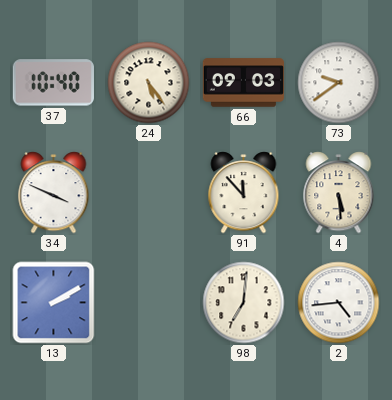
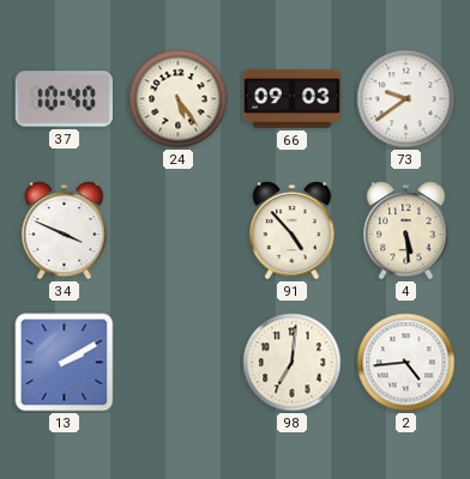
91: 11:53 -> 4:53 (293, 231)
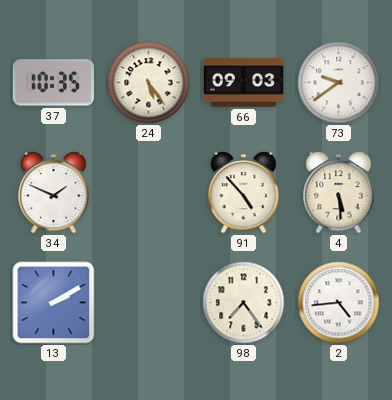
37: 10:40 -> 10:35 (53, 83)
34: 3:49 -> 1:49 (54, 193)
98: 7:01 -> 7:24 (244, 303)
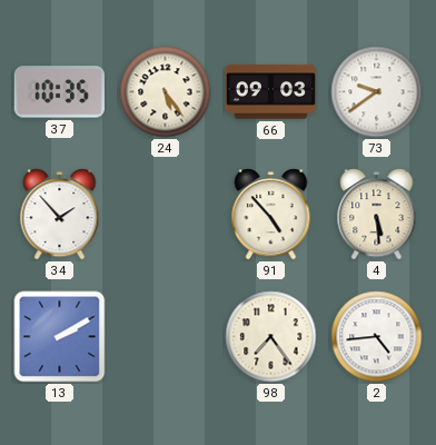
34: 1:49 -> 1:53 (60, 215)
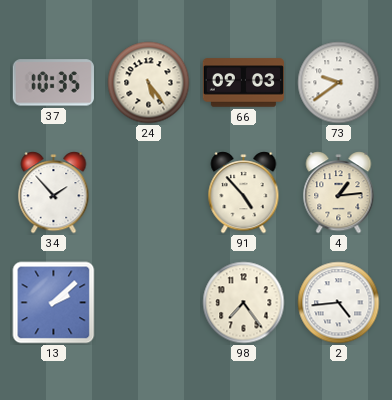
4: 5:29 -> 1:14 (339, 193)
13: 2:10 -> 2:08 (54, 303)
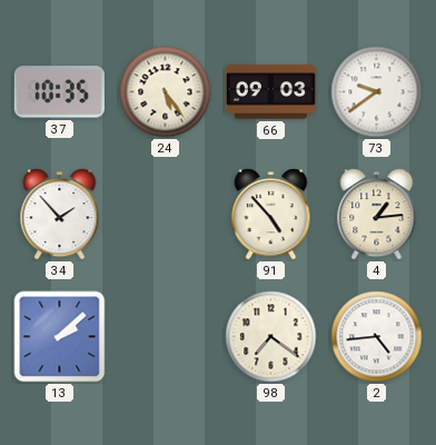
98: 7:24 -> 7:21 (271, 337)
